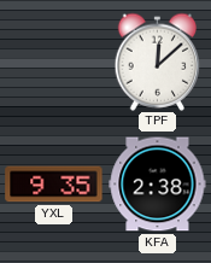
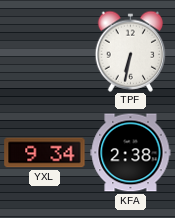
TPF: 12:08 -> 6:32 (131, 51)
YXL: 9:35 -> 9:34 (45, 153)
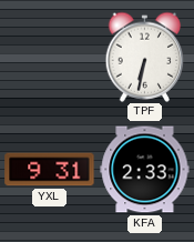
YXL: 9:34 -> 9:31 (50, 170)
KFA: 2:38 -> 2:33 (145, 170)
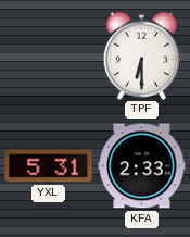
TPF: 6:32 -> 6:30 (142, 55)
YXL: 9:31 -> 5:31 (49, 166)
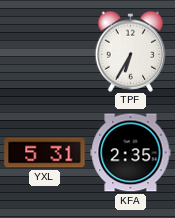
TPF: 6:30 -> 6:35 (131, 51)
KFA: 2:33 -> 2:35 (131, 153)
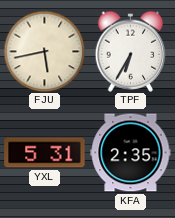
FJU: none -> 5:43 (44, 51)
